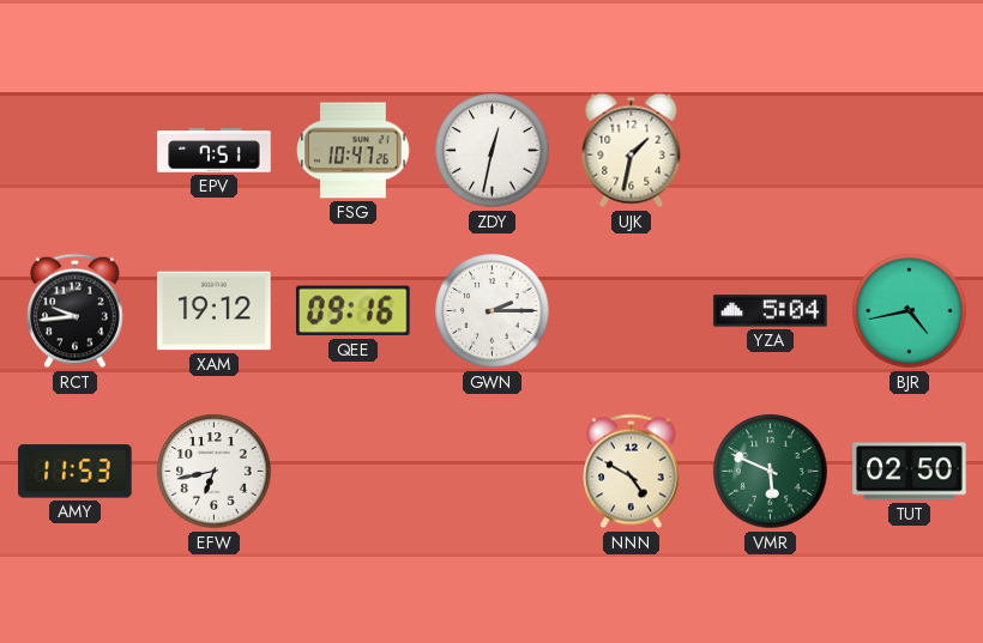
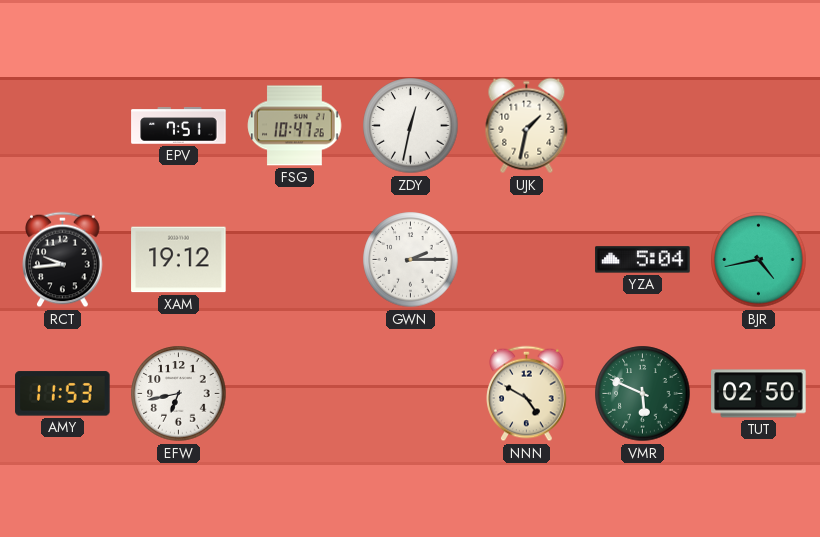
QEE: 09:16 -> none (354, 311)
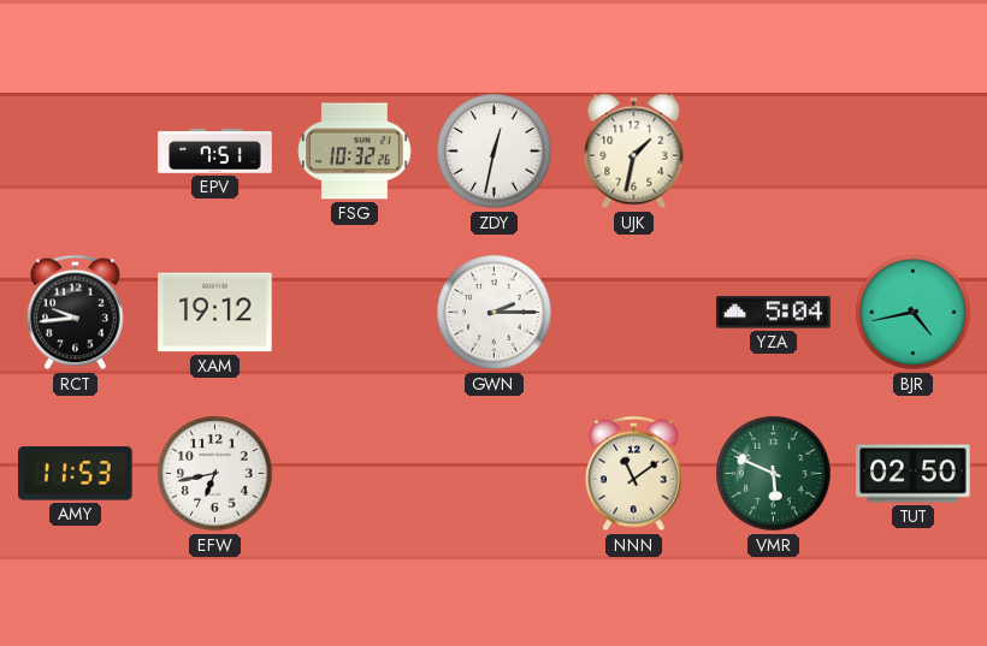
FSG: 10:47 -> 10:32 (355, 152)
NNN: 4:50 -> 11:09 (634, 474)
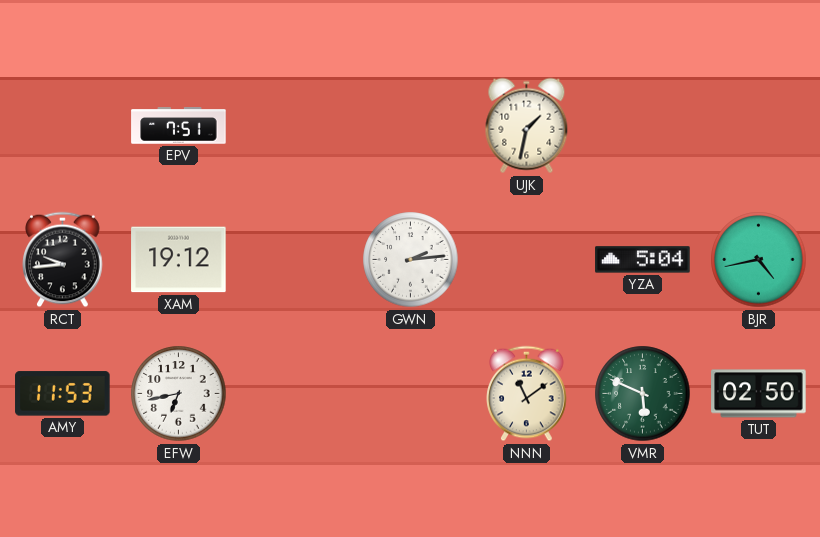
FSG: 10:32 -> none (355, 152)
ZDY: 12:32 -> none (495, 152)
GWN: 2:15 -> 2:14 (411, 260)
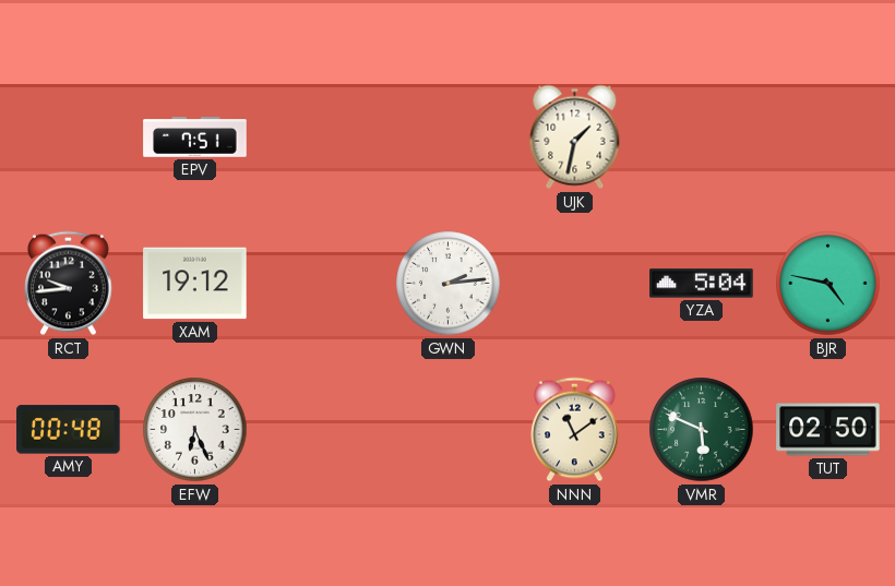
BJR: 4:43 -> 4:47 (828, 284)
AMY: 11:53 -> 00:48 (69, 430)
EFW: 6:43 -> 6:26 (195, 430)
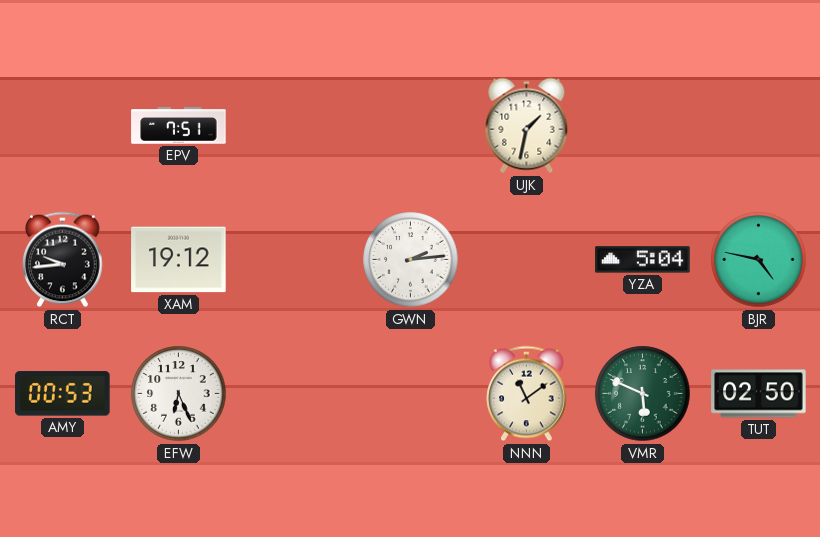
AMY: 00:48 -> 00:53 (63, 394)
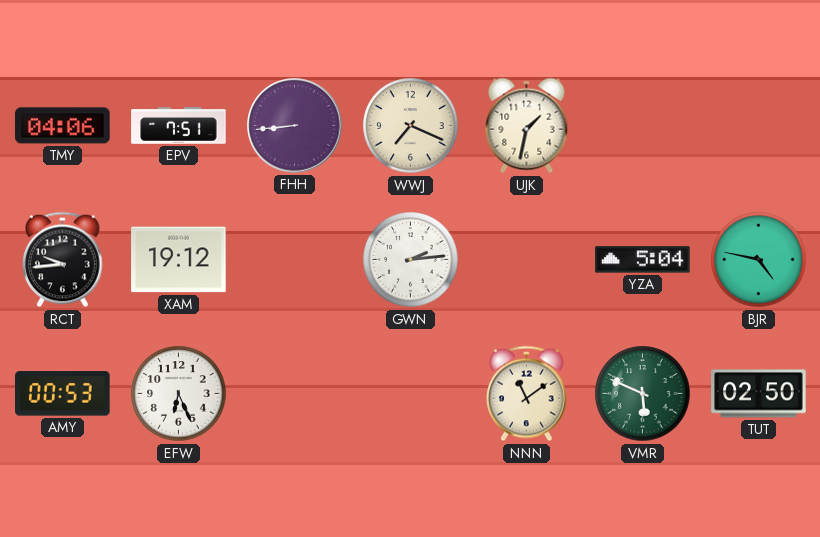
TMY: none -> 04:06 (63, 126)
FHH: none -> 8:44 (295, 126)
WWJ: none -> 7:19 (411, 126)
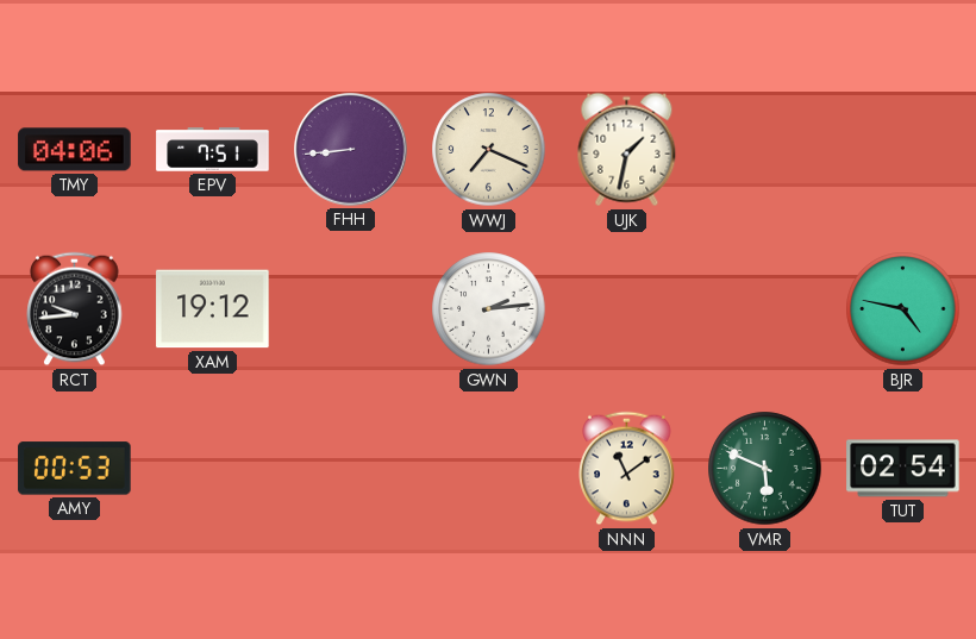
YZA: 5:04 -> none (643, 260)
EFW: 6:26 -> none (179, 394)
TUT: 02:50 -> 02:54 (903, 469)
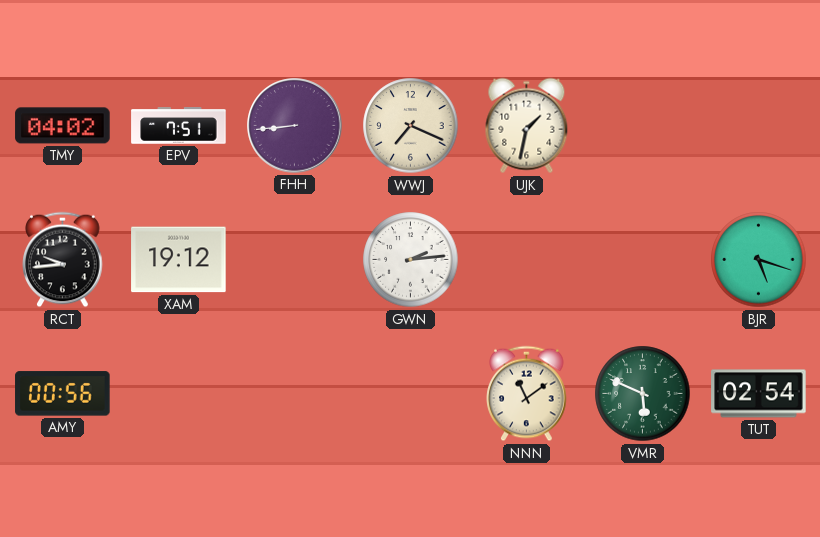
TMY: 04:06 -> 04:02 (63, 126)
BJR: 4:47 -> 5:18 (759, 260)
AMY: 00:53 -> 00:56 (63, 394)
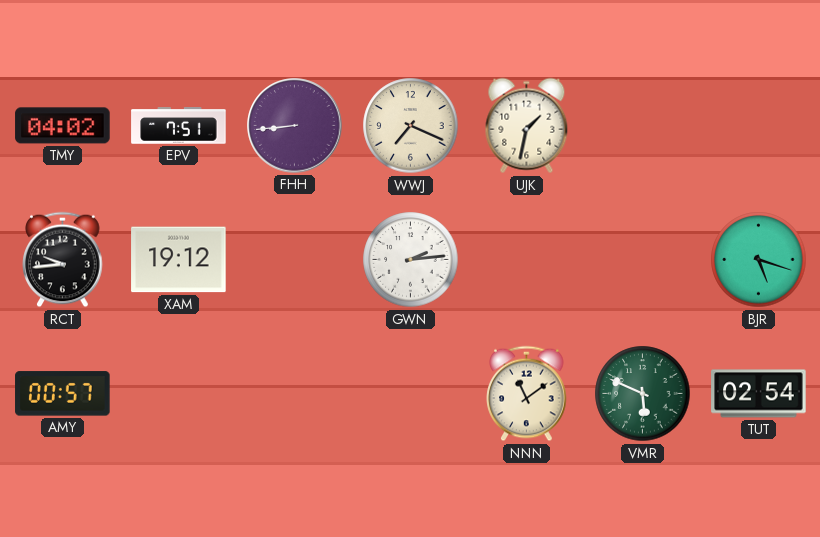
AMY: 00:56 -> 00:57 (63, 394)
